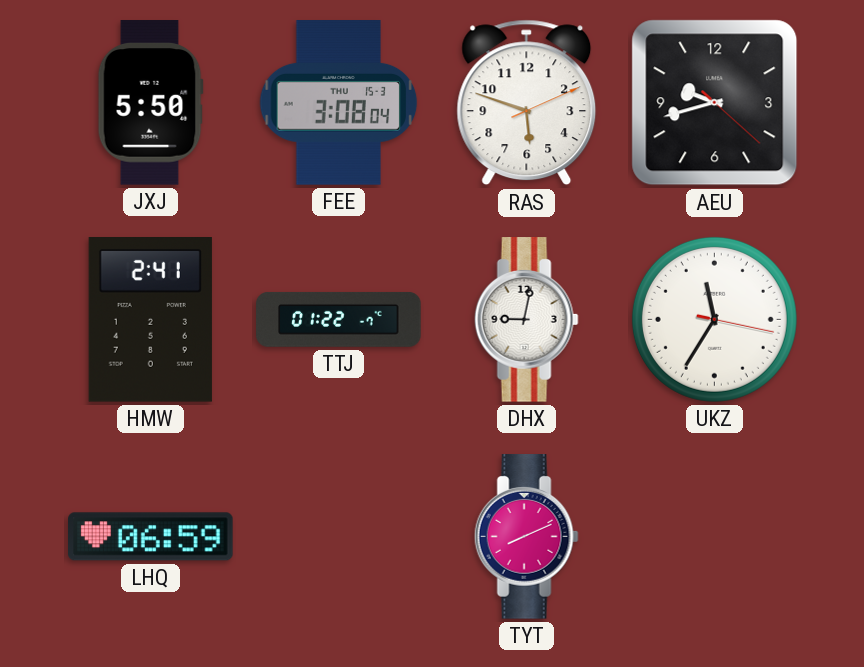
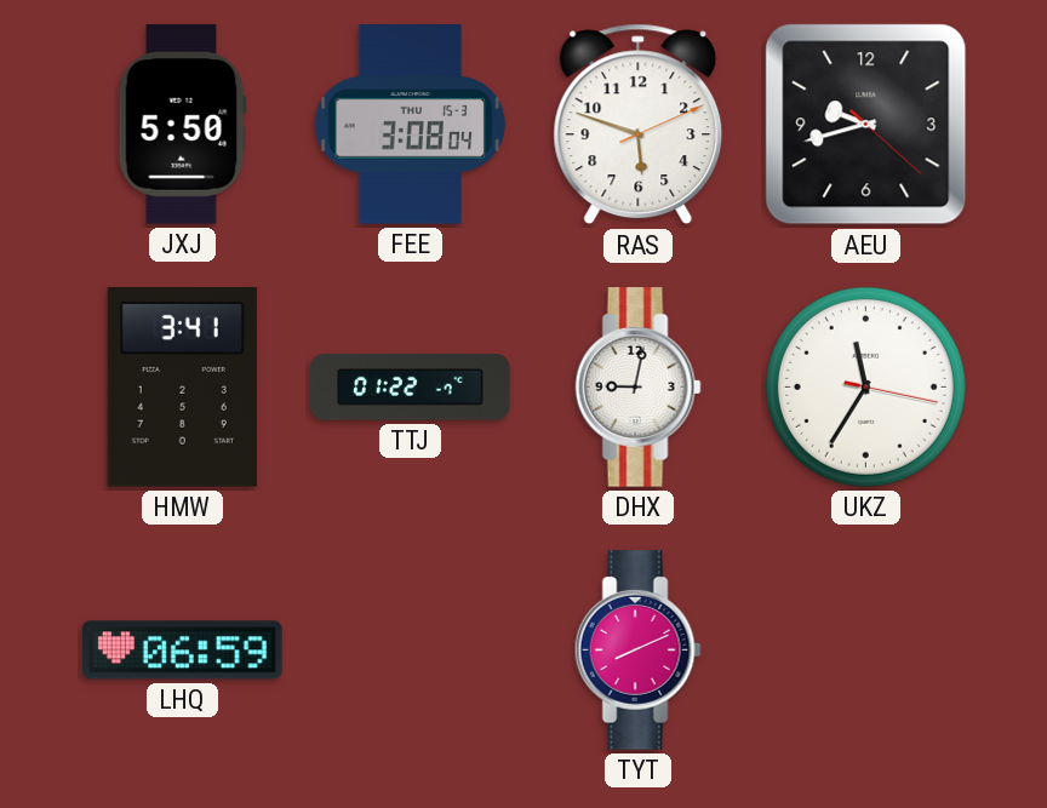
HMW: 2:41 -> 3:41 (182, 388)
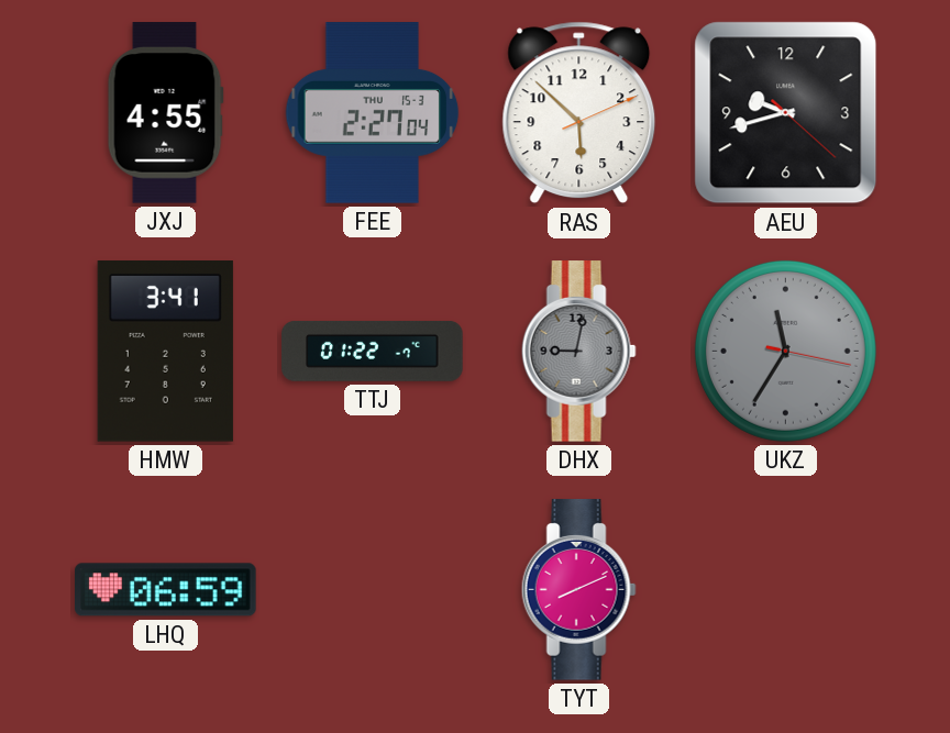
JXJ: 5:50 -> 4:55 (165, 113)
FEE: 3:08 -> 2:27 (373, 113)
RAS: 5:48 -> 5:52 (579, 113)
DHX dial: white -> grey (578, 352)
UKZ dial: white -> grey (785, 351)
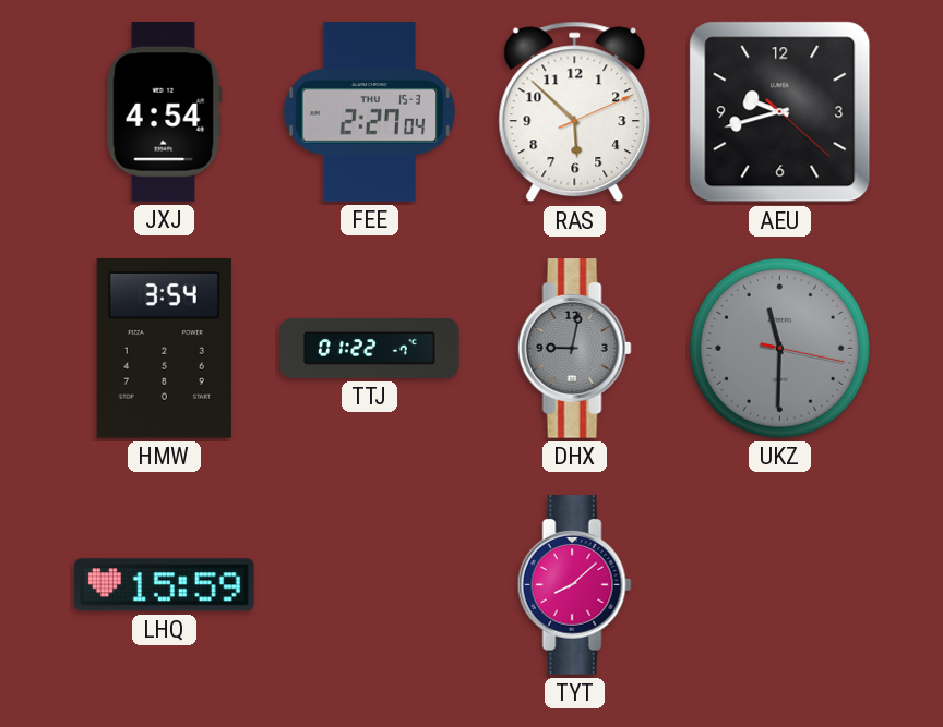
JXJ: 4:55 -> 4:54 (164, 112)
HMW: 3:41 -> 3:54 (164, 349)
UKZ: 11:35 -> 11:30 (779, 348)
LHQ: 06:59 -> 15:59 (165, 585)
TYT: 8:11 -> 8:08 (574, 585)
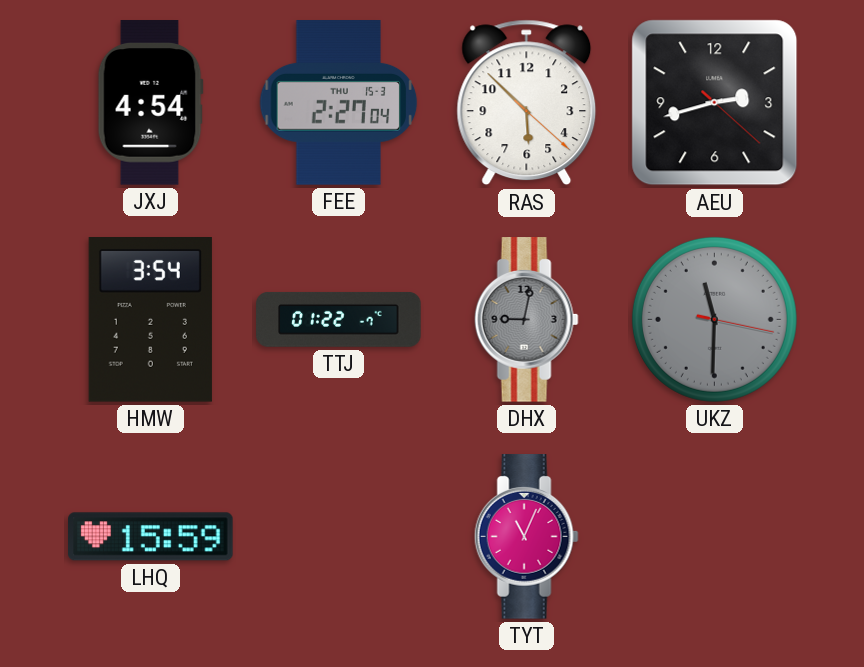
RAS: 5:52:11 -> 5:52:22 (527, 103)
AEU: 9:42 -> 2:42 (715, 103)
TYT: 8:08 -> 11:04 (526, 537)
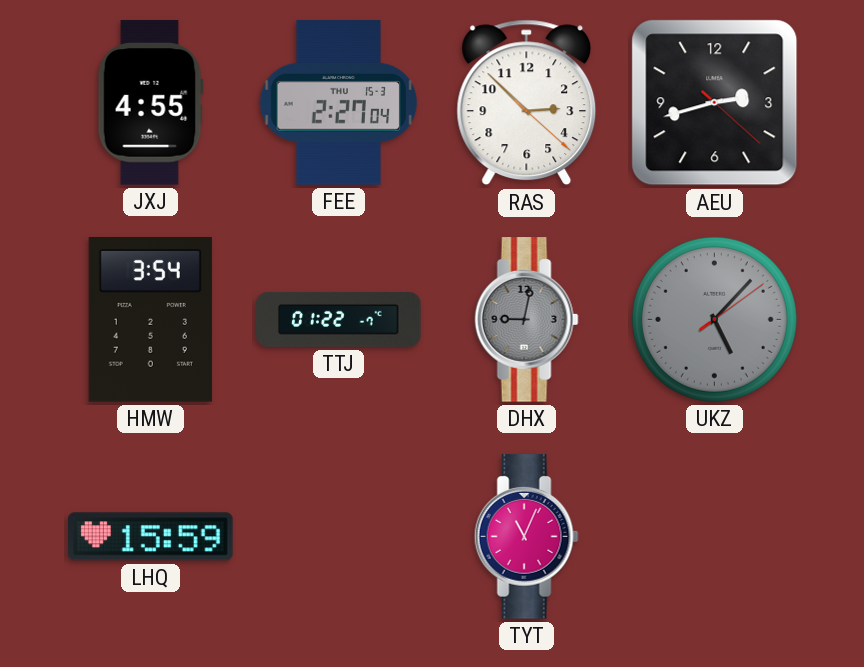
JXJ: 4:54 -> 4:55 (150, 103)
RAS: 5:52 -> 2:52 (527, 103)
UKZ: 11:30 -> 5:07 (714, 319)
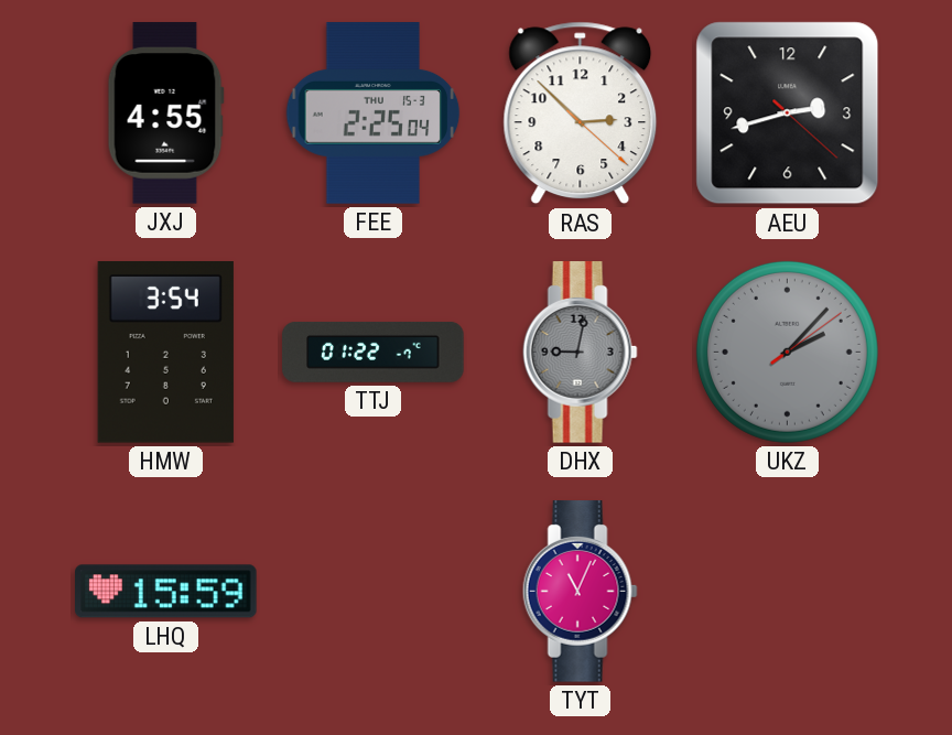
FEE: 2:27 -> 2:25 (374, 114)
UKZ: 5:07 -> 2:07 (787, 352)
